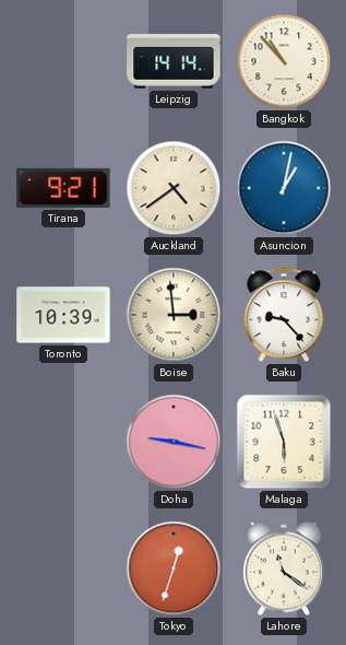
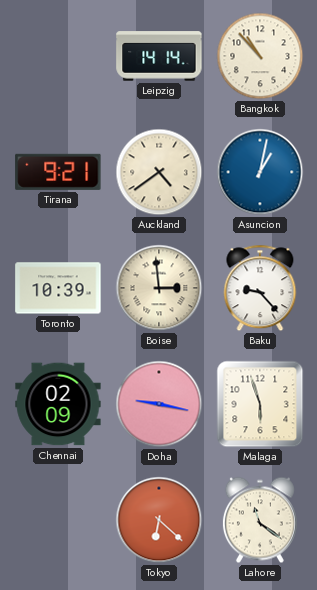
Chennai: none -> 02:09 (58, 404)
Tokyo: 12:33 -> 6:22 (159, 520)
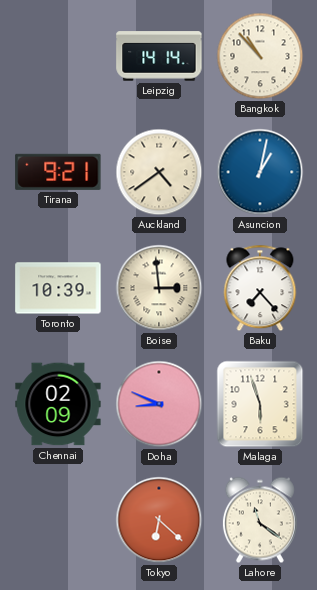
Baku: 9:23 -> 7:23 (260, 288)
Doha: 9:17 -> 8:49 (159, 404)
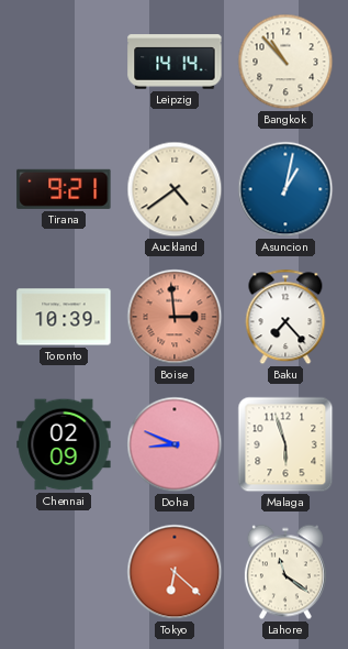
Boise dial: cream -> salmon (175, 317)
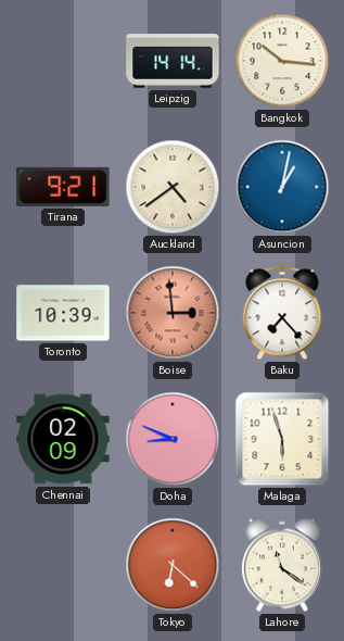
Bangkok: 10:53 -> 10:16 (282, 61)
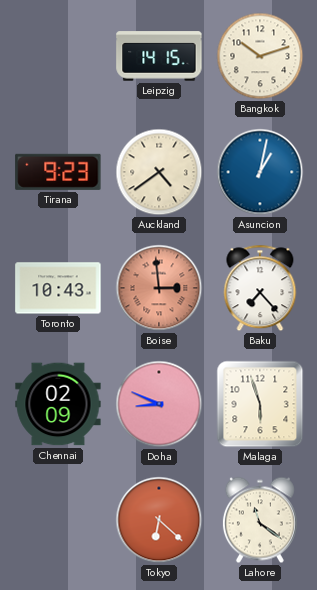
Leipzig: 14:14 -> 14:15 (159, 56)
Bangkok: 10:16 -> 10:12 (260, 56)
Tirana: 9:21 -> 9:23 (58, 172)
Toronto: 10:39 -> 10:43 (58, 288)
